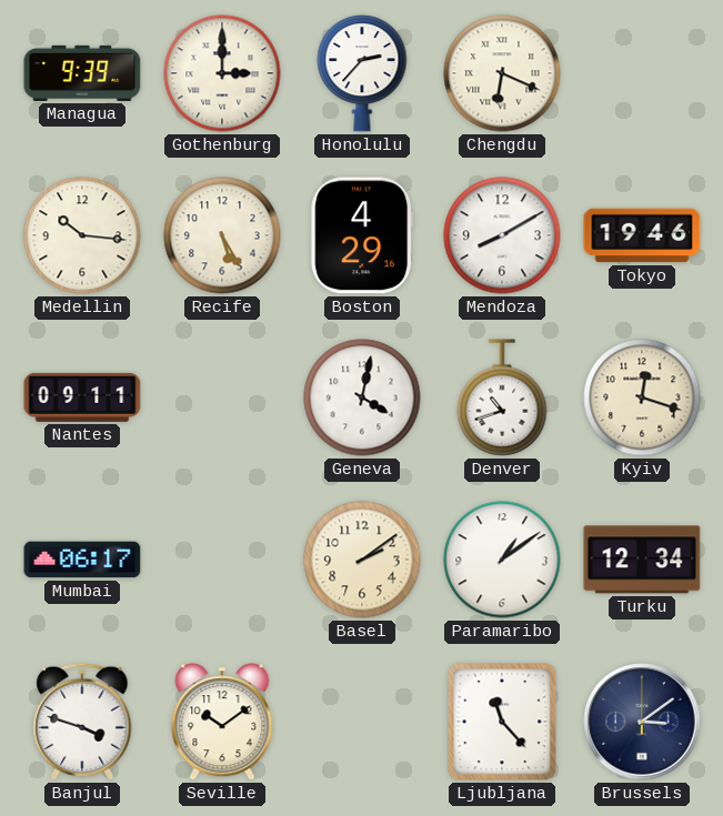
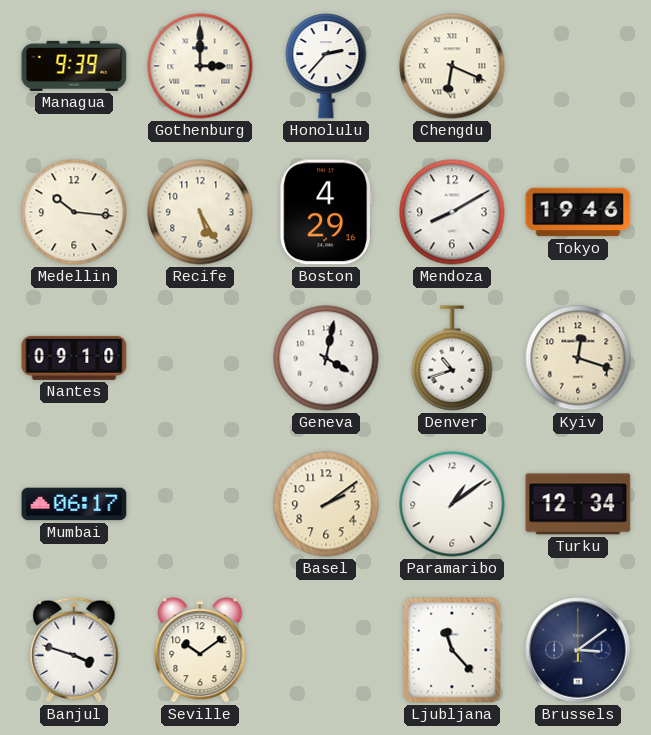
Nantes: 09:11 -> 09:10 (74, 358)
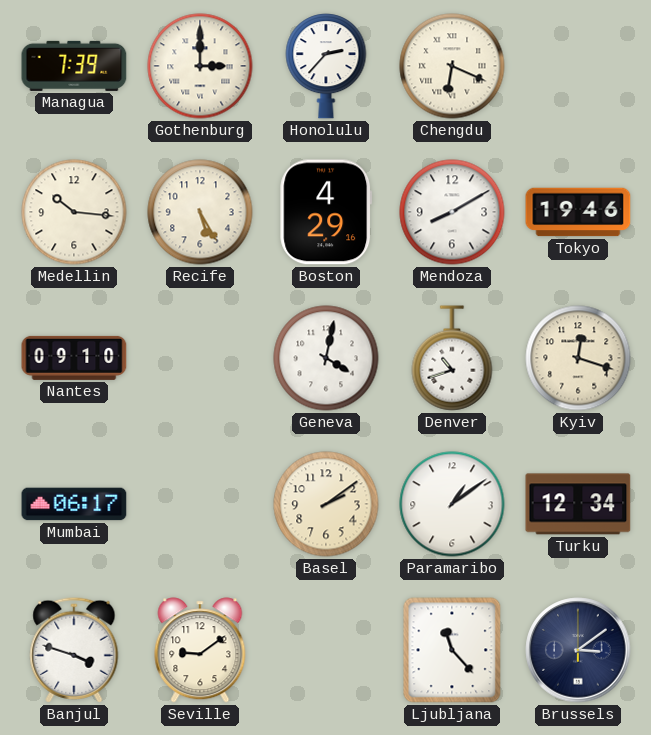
Managua: 9:39 -> 7:39 (74, 66)
Seville: 10:09 -> 9:09 (200, 650)
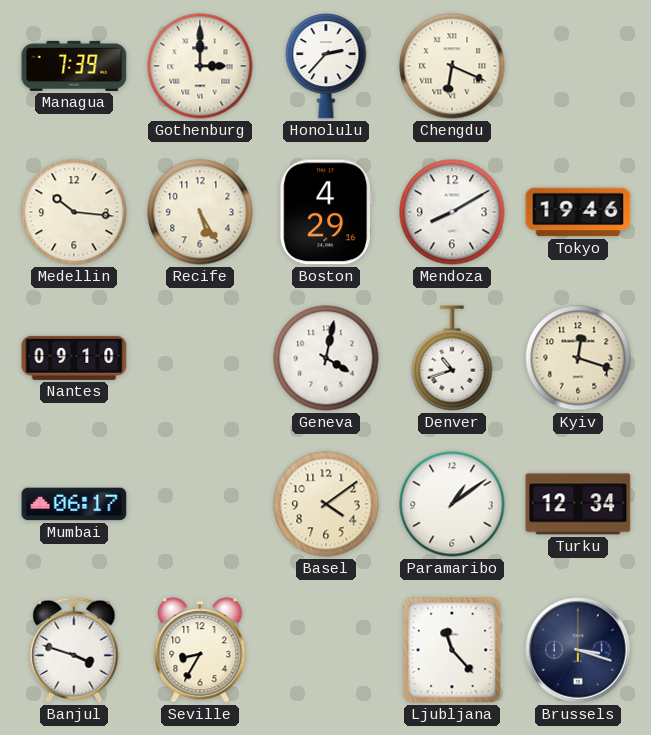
Basel: 2:09 -> 4:09 (326, 504)
Seville: 9:09 -> 8:35 (200, 650)
Brussels: 3:09 -> 3:18 (578, 650)
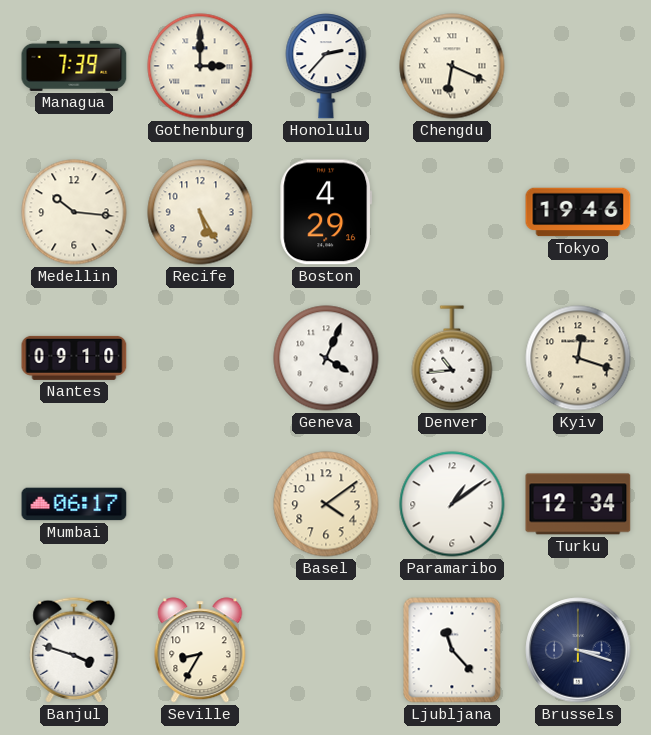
Mendoza: 8:10 -> none (452, 212)
Geneva: 4:02 -> 4:04 (326, 358)
Denver: 10:42 -> 10:44 (452, 358)
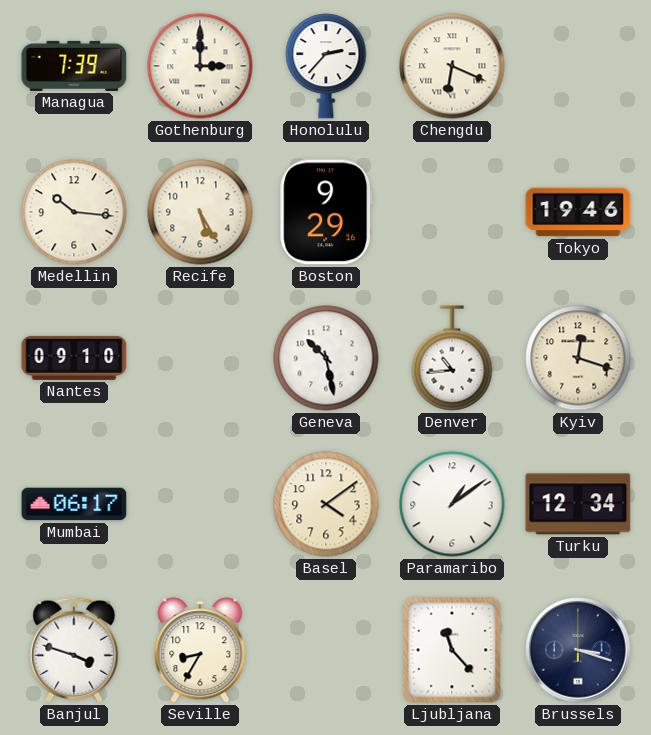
Boston: 4:29 -> 9:29 (326, 212)
Geneva: 4:04 -> 10:28 (326, 358)
